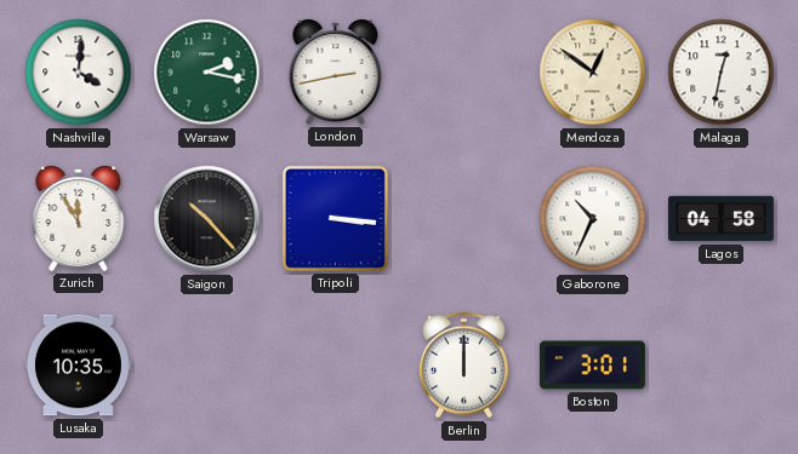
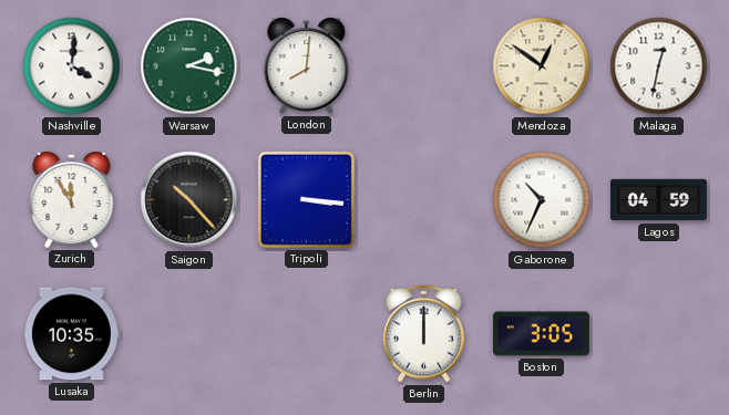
London: 2:43 -> 8:01 (307, 66)
Lagos: 04:58 -> 04:59 (658, 200)
Boston: 3:01 -> 3:05 (541, 334)
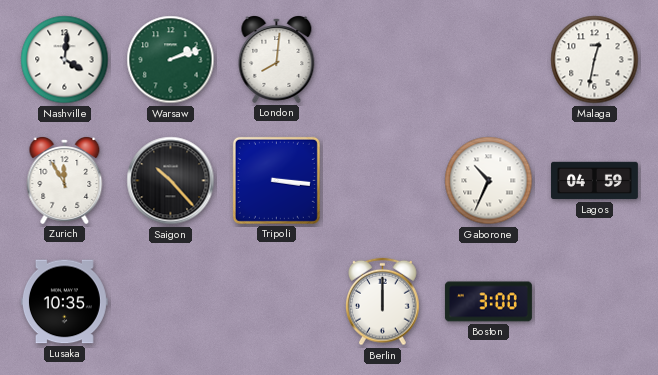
Warsaw: 2:17 -> 2:12 (171, 60)
Mendoza: 12:51 -> none (542, 66)
Boston: 3:05 -> 3:00 (488, 302)
